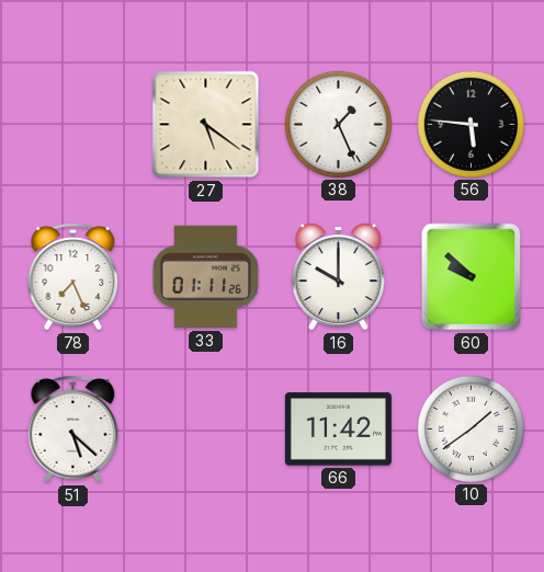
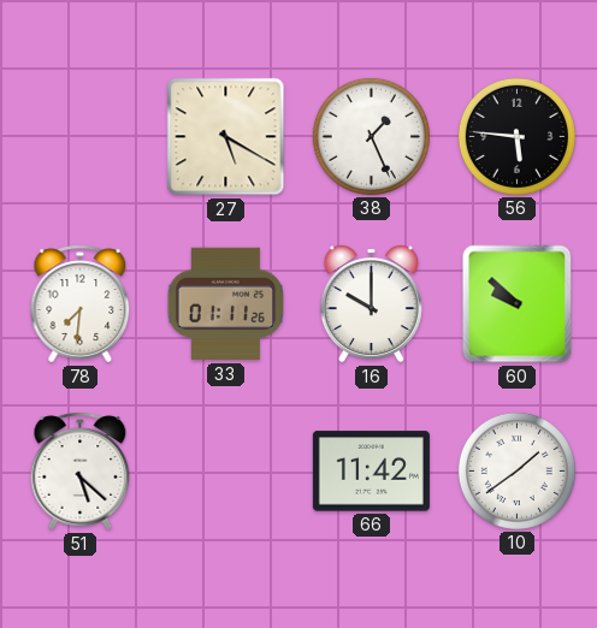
27: 5:21 -> 5:20 (226, 137)
78: 7:26 -> 7:31 (81, 304)
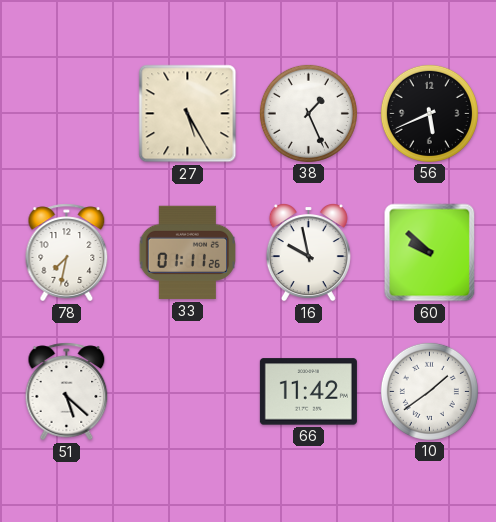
27: 5:20 -> 5:25 (188, 114)
56: 5:46 -> 5:41 (429, 113)
78: 7:31 -> 7:32 (67, 253)
16: 10:00 -> 9:58 (308, 253)
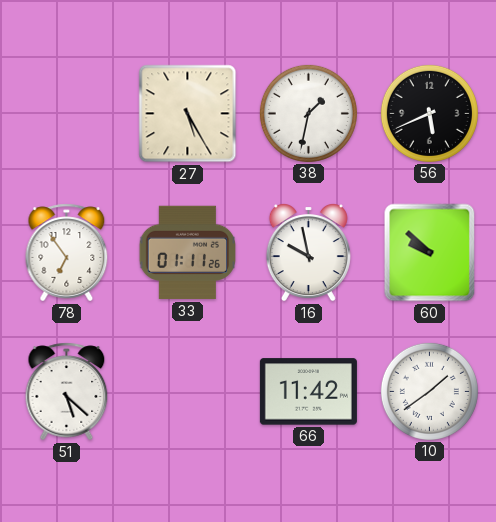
38: 1:26 -> 1:32 (308, 113)
78: 7:32 -> 6:54 (67, 253)
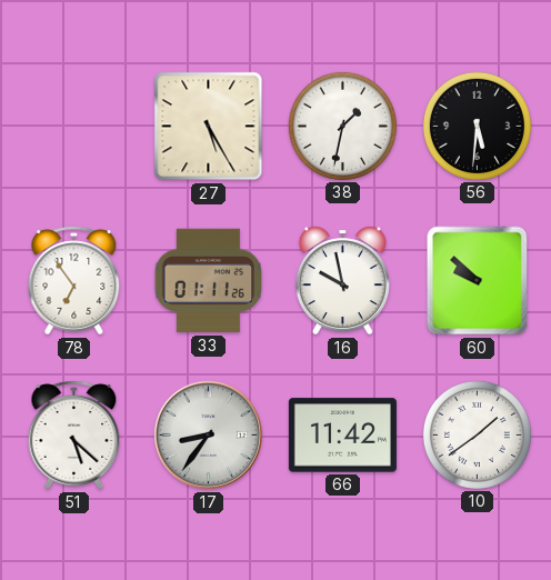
56: 5:41 -> 5:31 (477, 126)
17: none -> 8:36 (209, 436)
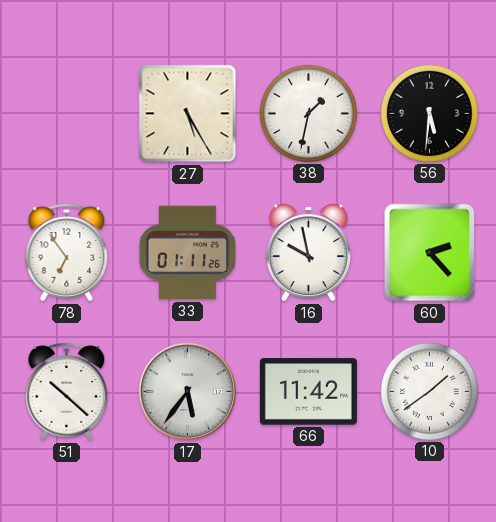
60: 9:52 -> 2:23 (430, 253)
51: 5:22 -> 10:22 (67, 392)
17: 8:36 -> 5:36 (188, 392)
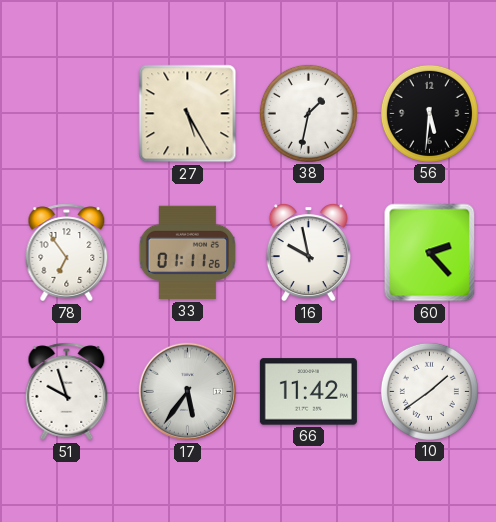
51: 10:22 -> 9:57 (67, 392)
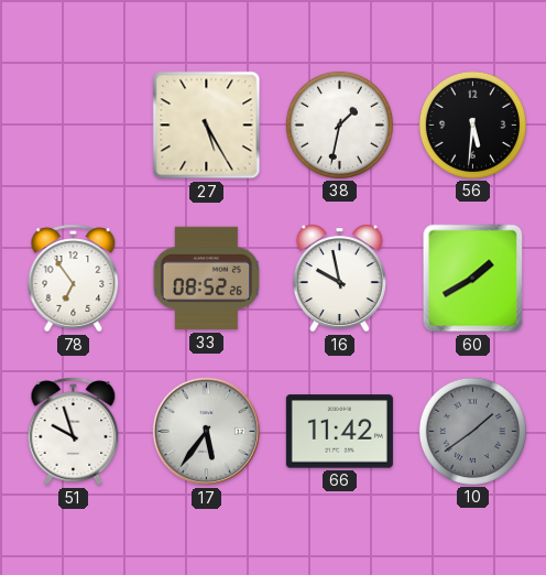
33: 01:11 -> 08:52 (207, 279)
60: 2:23 -> 1:40 (473, 279)
10 dial: white -> grey (472, 431)
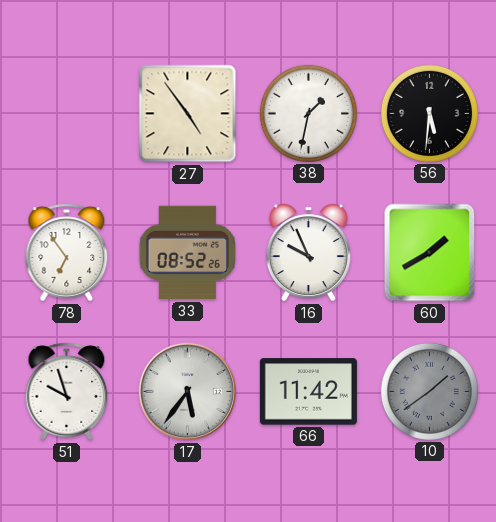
27: 5:25 -> 4:54 (188, 114)
16: 9:58 -> 9:56 (308, 253)
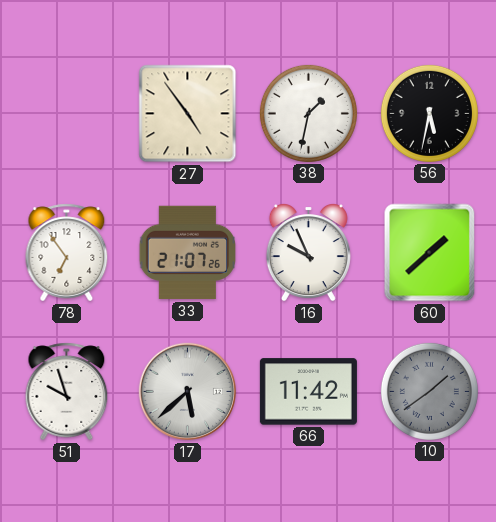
56: 5:31 -> 5:32 (429, 113)
33: 08:52 -> 21:07 (188, 253)
60: 1:40 -> 1:38 (430, 253)
17: 5:36 -> 5:38 (188, 392)
